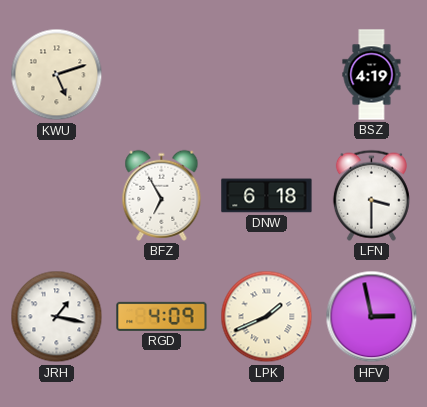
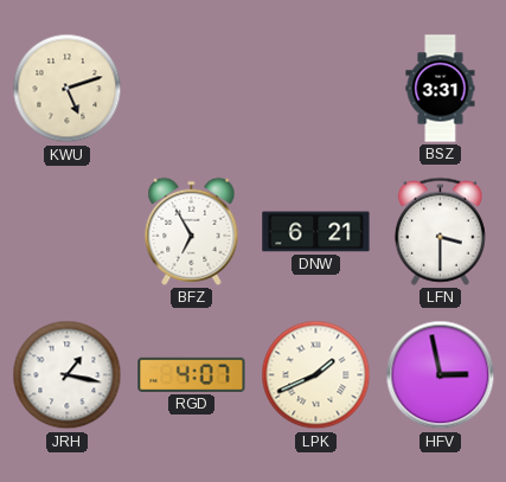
BSZ: 4:19 -> 3:31 (441, 89)
DNW: 6:18 -> 6:21 (316, 232)
RGD: 4:09 -> 4:07 (192, 374)
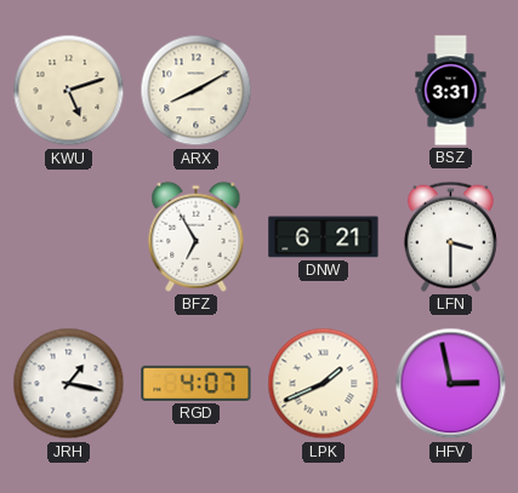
ARX: none -> 8:10 (197, 91)
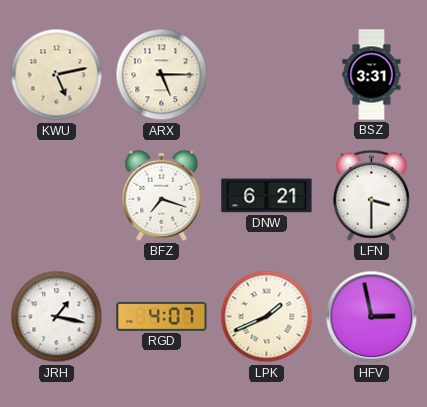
KWU: 5:12 -> 5:13 (57, 75)
ARX: 8:10 -> 5:15 (162, 75)
BFZ: 6:55 -> 7:18 (162, 195)
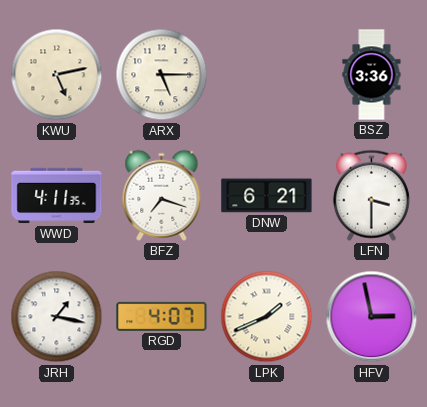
BSZ: 3:31 -> 3:36 (372, 75)
WWD: none -> 4:11 (57, 196)
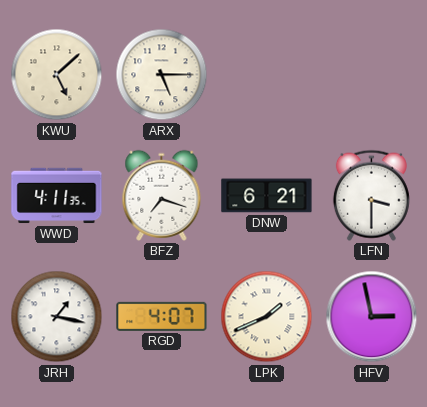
KWU: 5:13 -> 5:08 (57, 75)
BSZ: 3:36 -> none (372, 75)
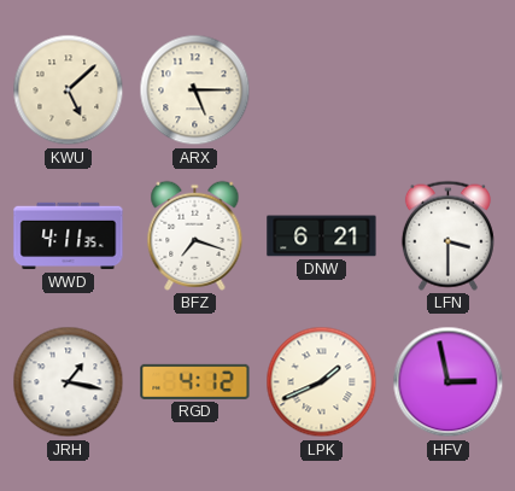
RGD: 4:07 -> 4:12 (195, 381)
